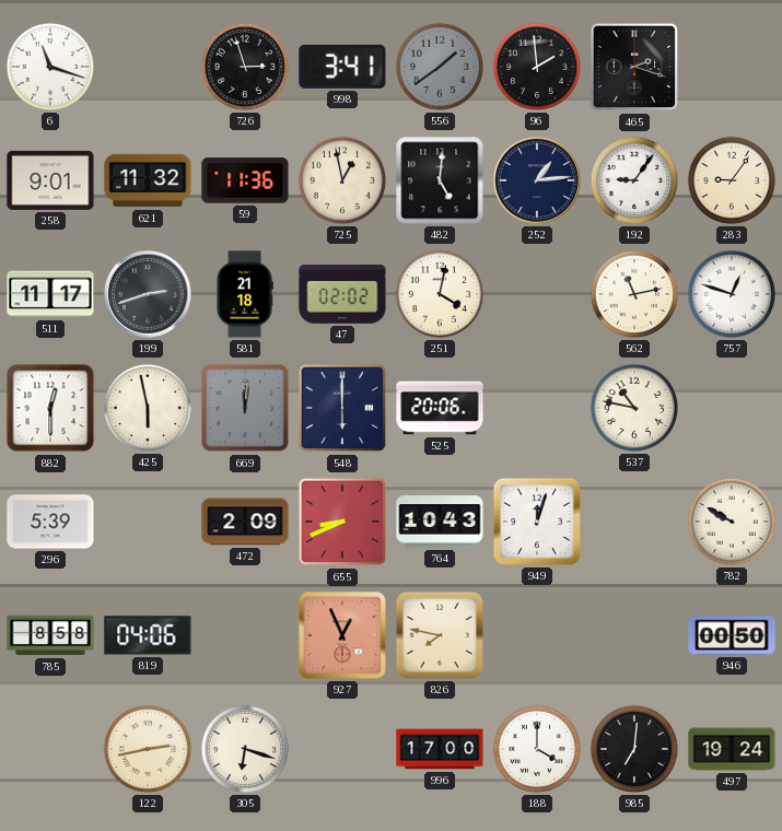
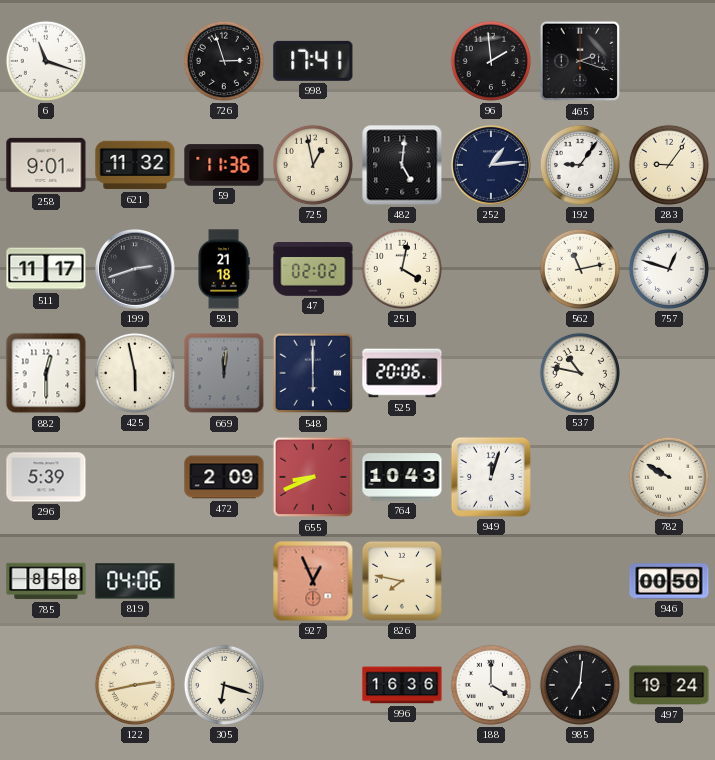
998: 3:41 -> 17:41 (313, 61)
556: 1:39 -> none (440, 67)
996: 17:00 -> 16:36 (402, 685)
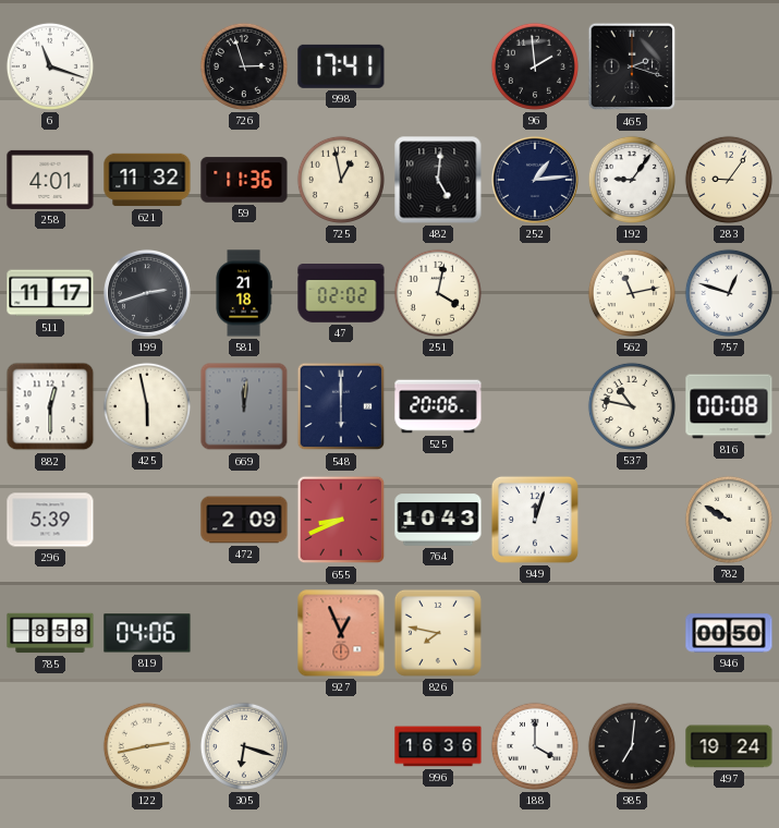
258: 9:01 -> 4:01 (50, 180)
816: none -> 00:08 (729, 406)
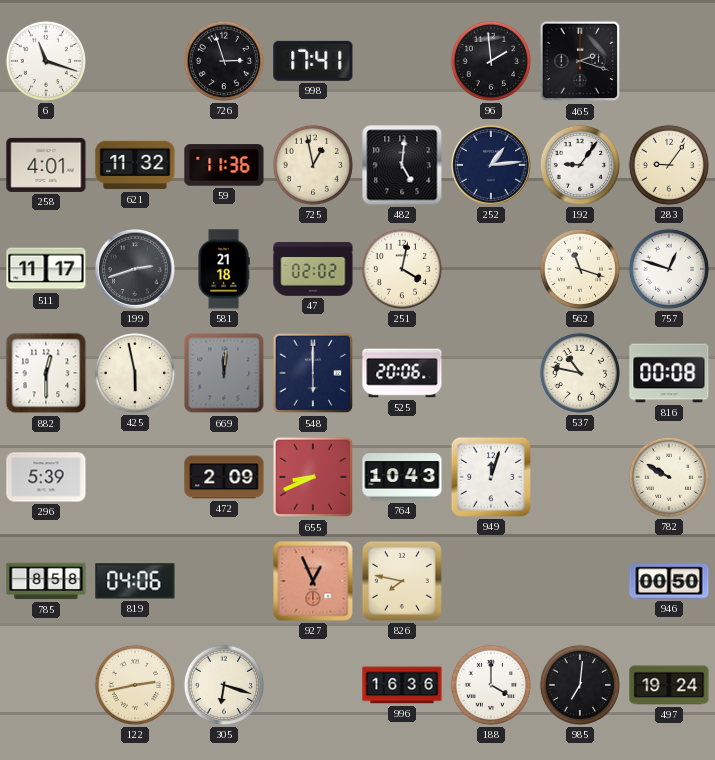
562: 11:13 -> 11:18 (580, 269)
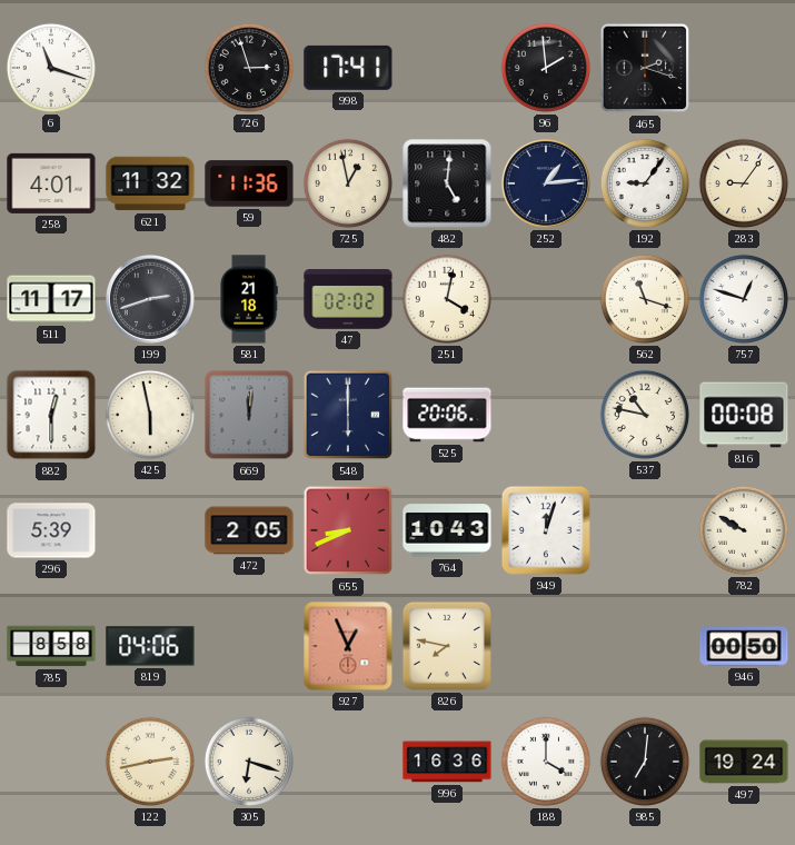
472: 2:09 -> 2:05 (249, 530)
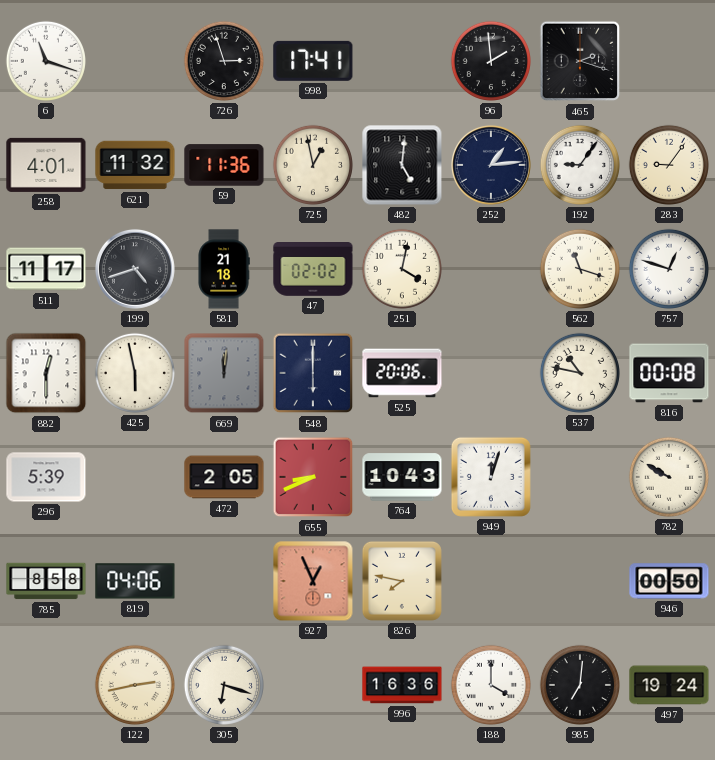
199: 2:42 -> 4:42 (135, 269)
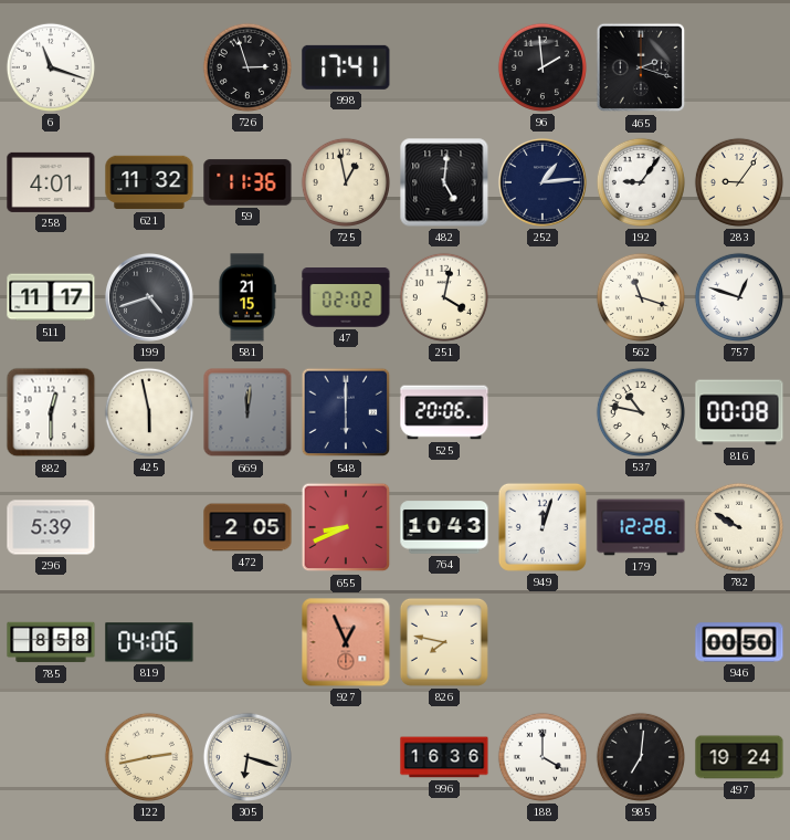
581: 21:18 -> 21:15 (247, 297)
179: none -> 12:28 (641, 527)
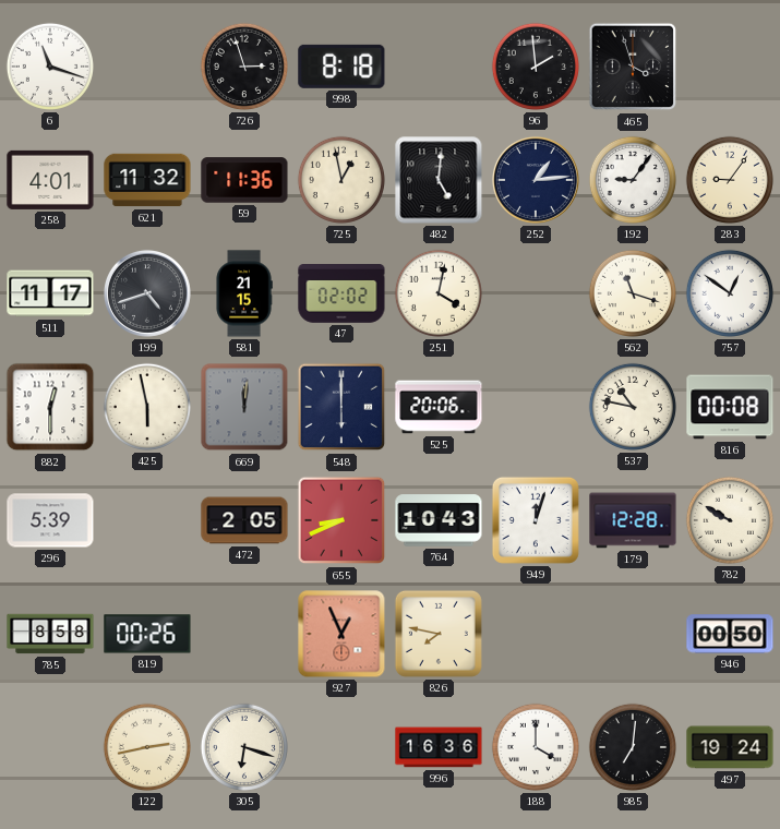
998: 17:41 -> 8:18 (341, 67)
465: 2:18 -> 3:57 (633, 67)
757: 12:48 -> 12:51 (730, 293)
819: 04:06 -> 00:26 (147, 634)
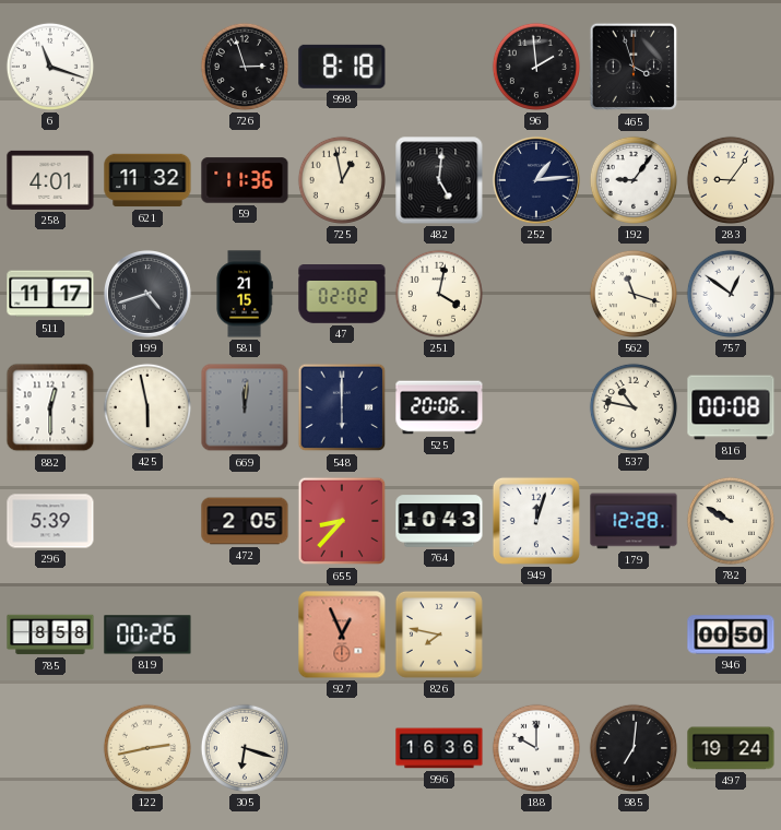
655: 8:41 -> 8:37 (342, 521)
188: 4:00 -> 10:00 (536, 748)
